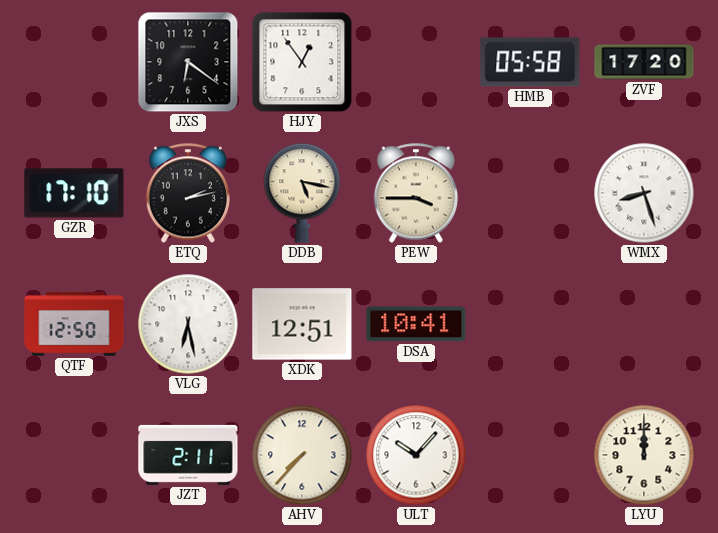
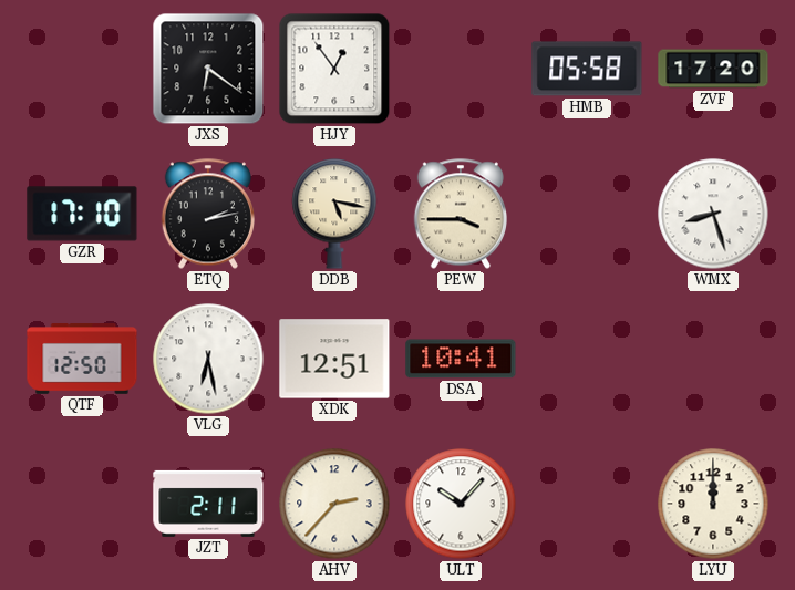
AHV: 7:37 -> 2:37 (334, 504)
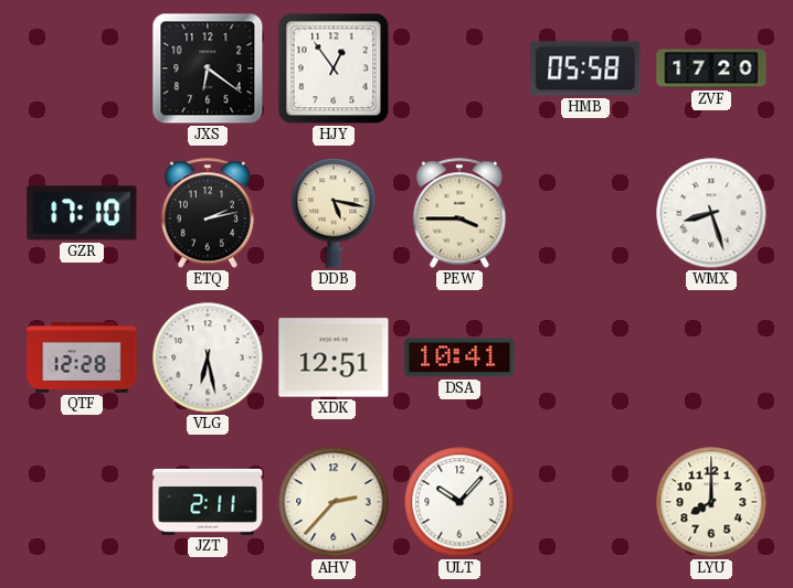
QTF: 12:50 -> 12:28 (82, 357)
LYU: 12:00 -> 8:00 (711, 502)
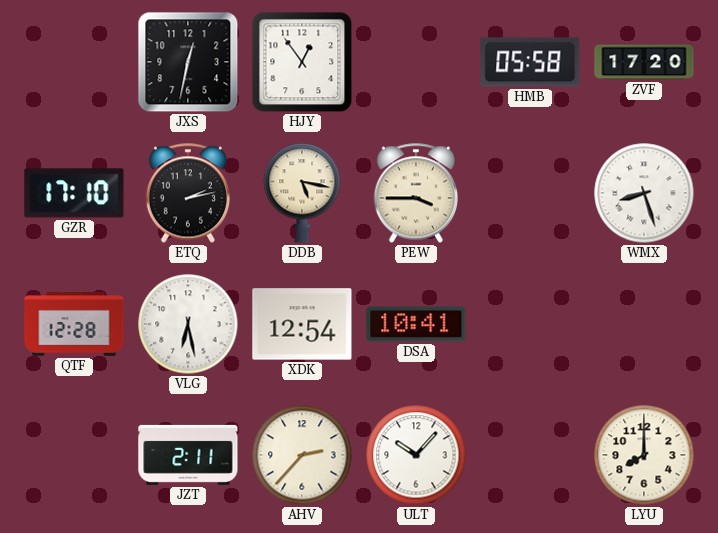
JXS: 6:21 -> 12:32 (188, 62)
XDK: 12:51 -> 12:54 (302, 324)
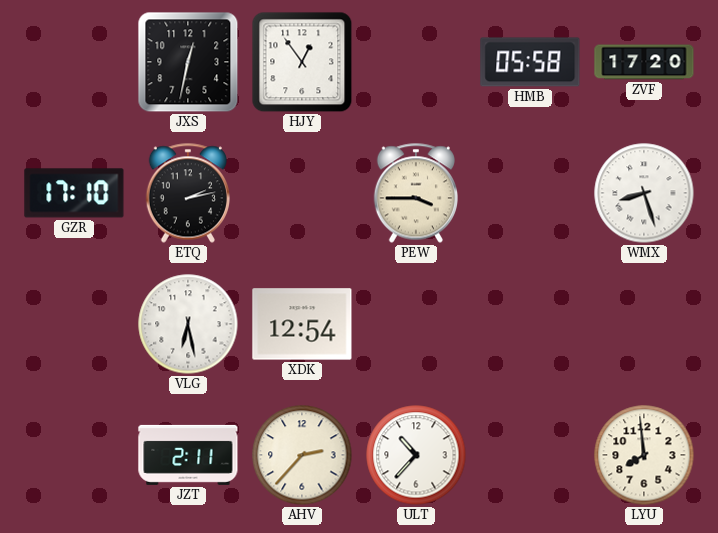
DDB: 5:17 -> none (302, 193)
QTF: 12:28 -> none (74, 324)
DSA: 10:41 -> none (416, 324)
ULT: 10:07 -> 10:37 (416, 455)
LYU: 8:00 -> 7:59 (644, 455)
